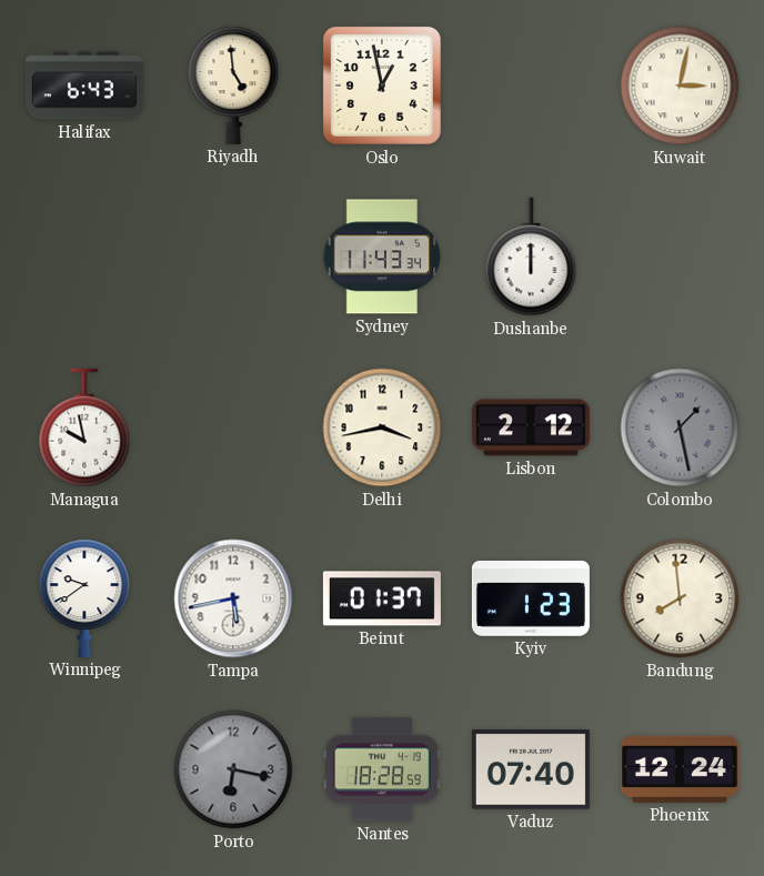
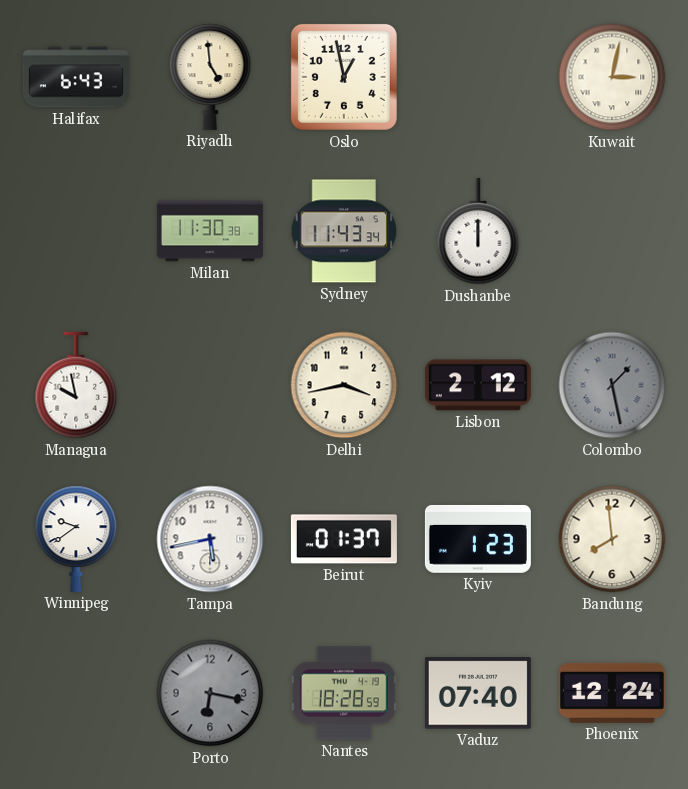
Milan: none -> 11:30 (210, 231)
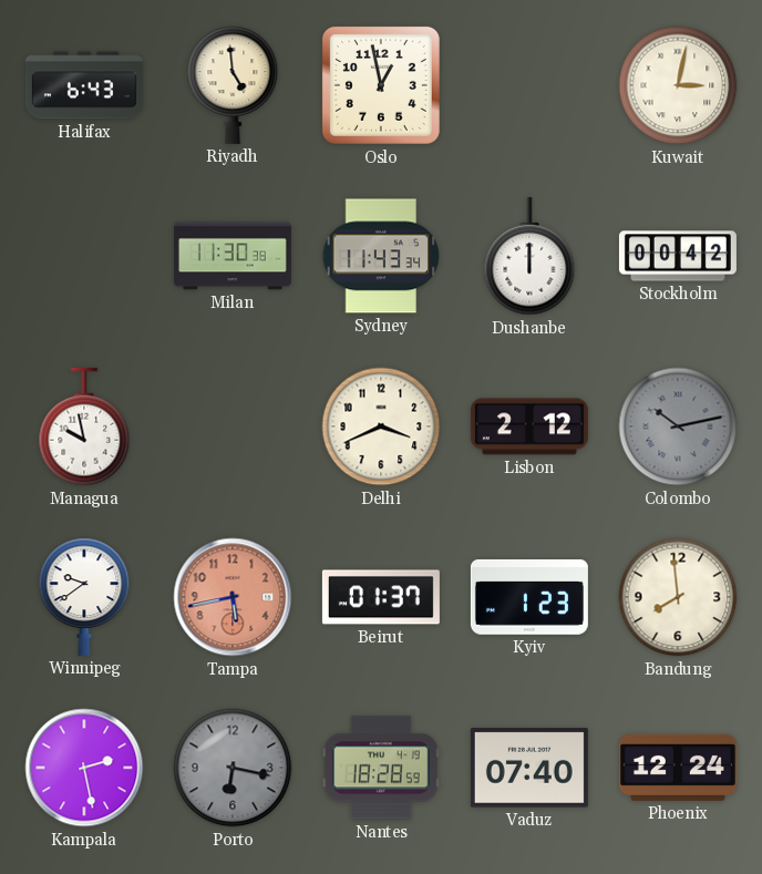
Stockholm: none -> 00:42 (678, 256)
Delhi: 3:43 -> 3:41 (381, 426)
Colombo: 1:28 -> 10:13 (678, 426)
Tampa dial: white -> salmon (233, 597)
Kampala: none -> 2:28 (84, 768)
